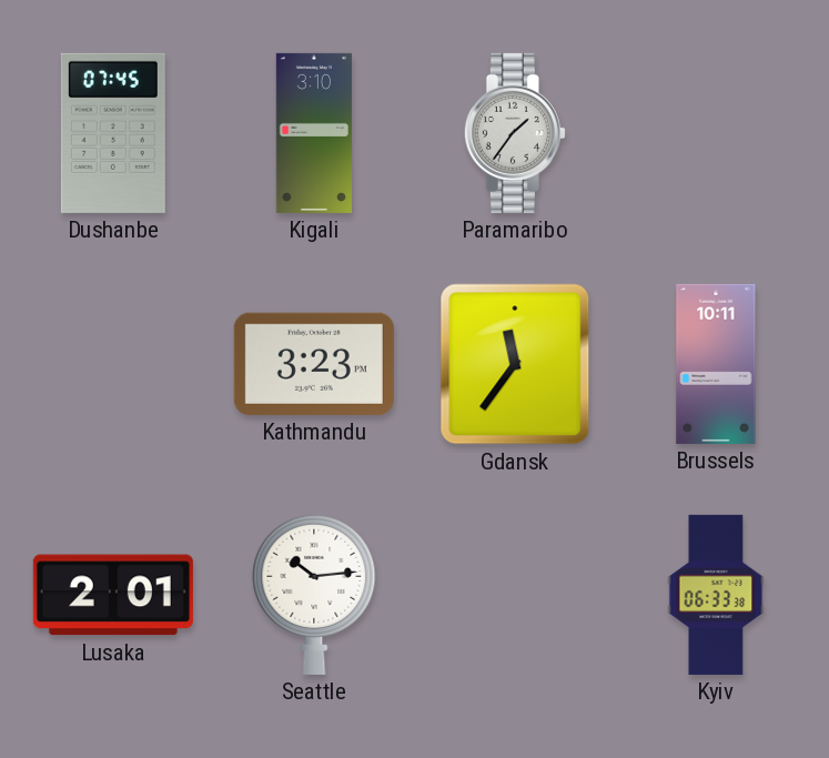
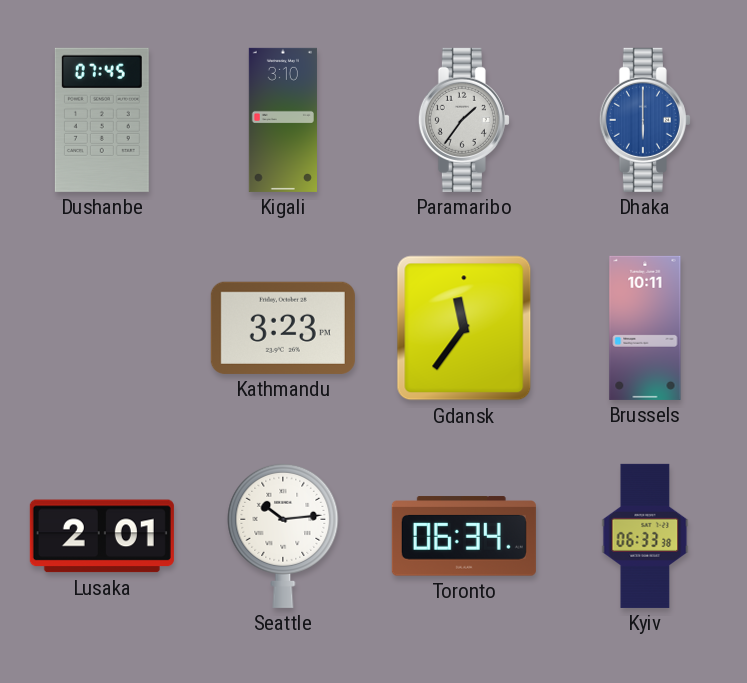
Dhaka: none -> 6:00 (645, 120)
Toronto: none -> 06:34 (464, 536)
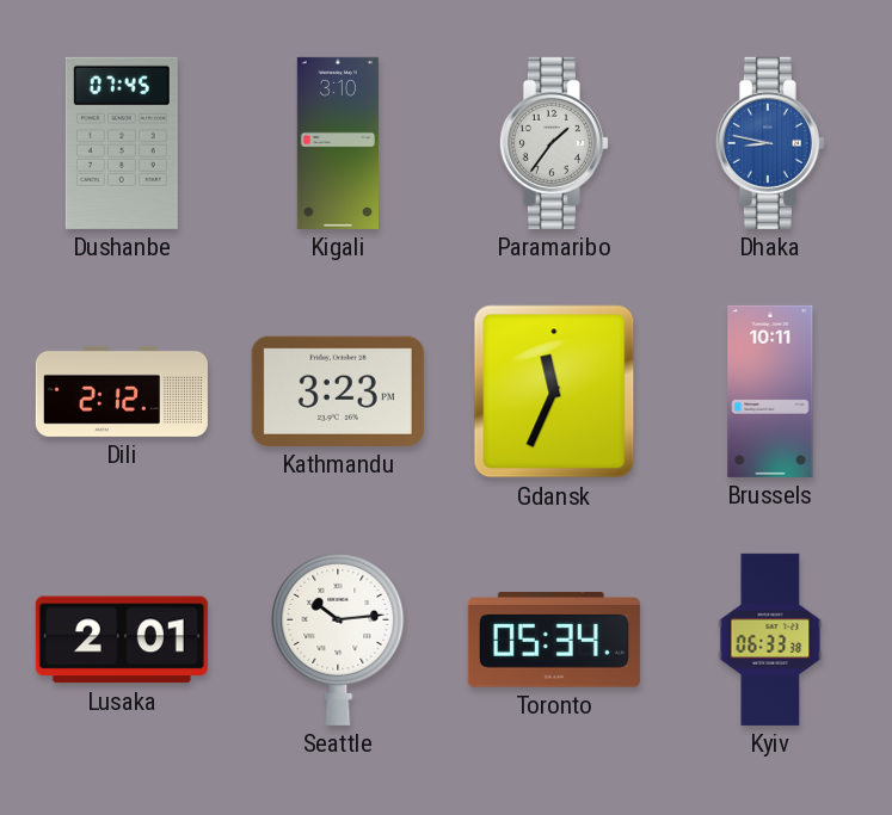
Dhaka: 6:00 -> 8:47 (770, 143)
Dili: none -> 2:12 (122, 391)
Gdansk: 11:36 -> 11:34 (554, 391)
Toronto: 06:34 -> 05:34 (554, 640)
